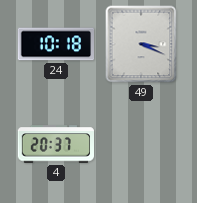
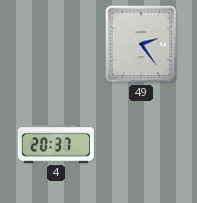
24: 10:18 -> none (55, 44)
49: 3:19 -> 2:24 (141, 44)
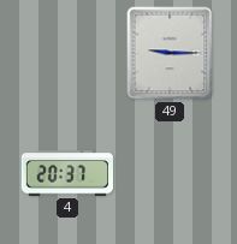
49: 2:24 -> 9:15 (170, 53)
